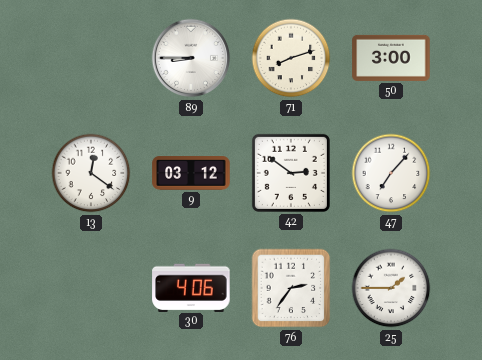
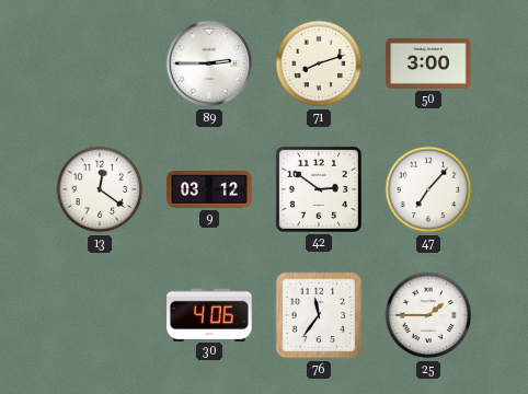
89: 8:45 -> 2:45 (209, 63)
76: 2:36 -> 11:36 (319, 315)
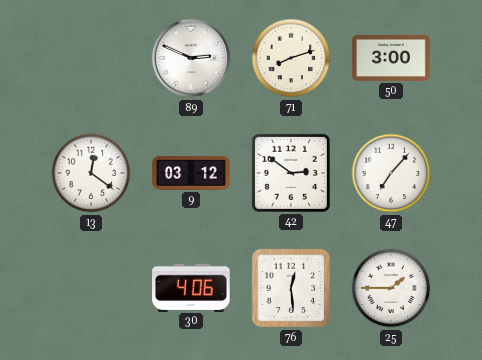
89: 2:45 -> 2:49 (191, 58)
76: 11:36 -> 12:29 (291, 288)
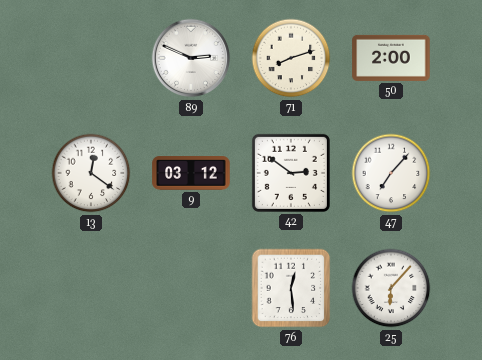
50: 3:00 -> 2:00 (391, 58)
30: 4:06 -> none (191, 287)
25: 1:45 -> 6:07 (391, 288)
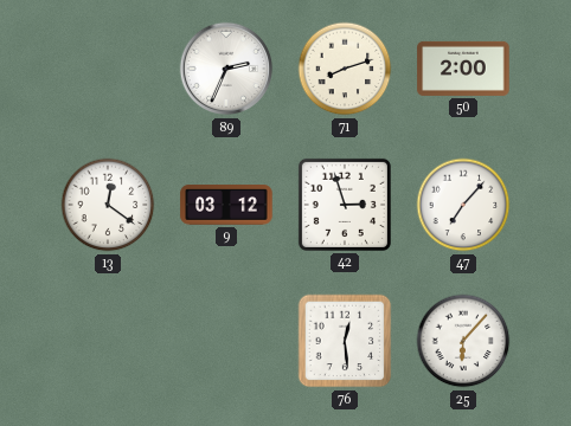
89: 2:49 -> 2:34 (226, 69)
42: 2:51 -> 2:57 (345, 205)
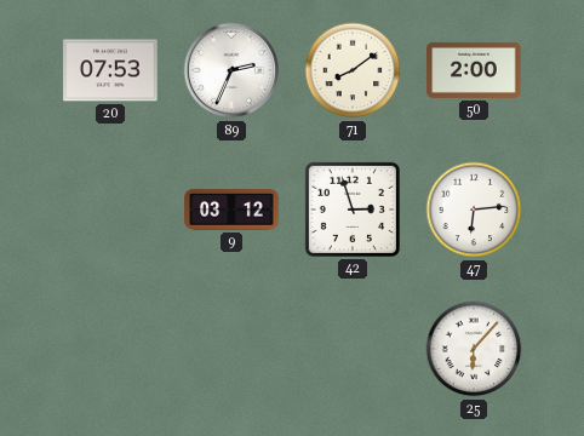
20: none -> 07:53 (110, 70)
71: 8:12 -> 8:09 (353, 70)
13: 12:21 -> none (108, 205)
47: 7:07 -> 6:14 (474, 210)
76: 12:29 -> none (345, 341)
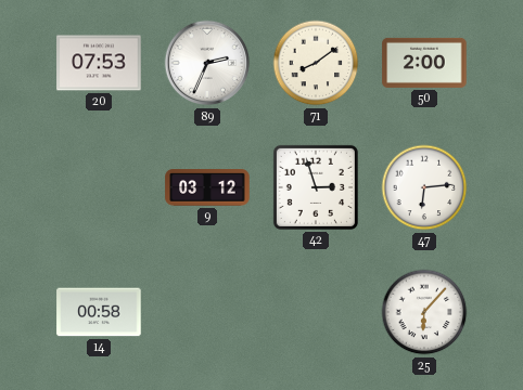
14: none -> 00:58 (99, 312)
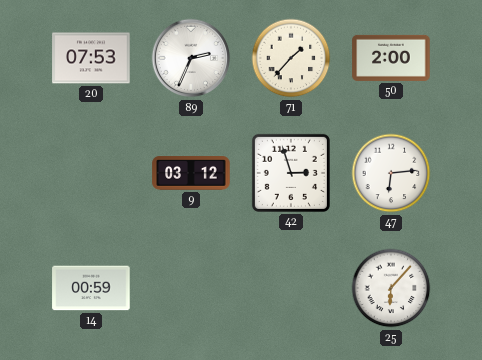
71: 8:09 -> 1:37 (291, 58)
14: 00:58 -> 00:59 (91, 288)
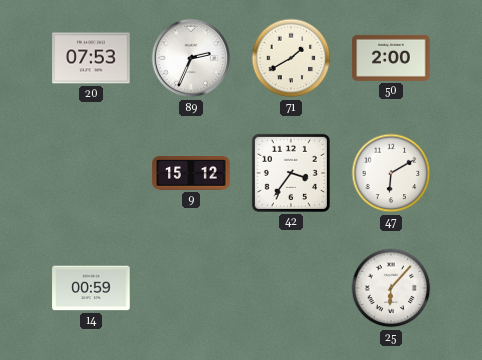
71: 1:37 -> 1:40 (291, 58)
9: 03:12 -> 15:12 (191, 173)
42: 2:57 -> 3:36 (291, 173)
47: 6:14 -> 6:10 (391, 173)
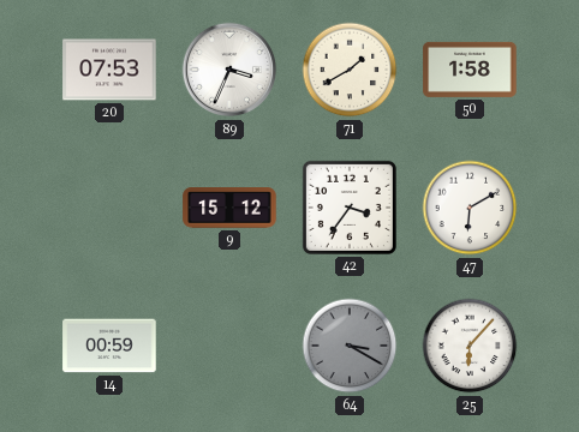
89: 2:34 -> 3:34 (229, 70)
50: 2:00 -> 1:58 (470, 70)
64: none -> 3:20 (350, 346)
